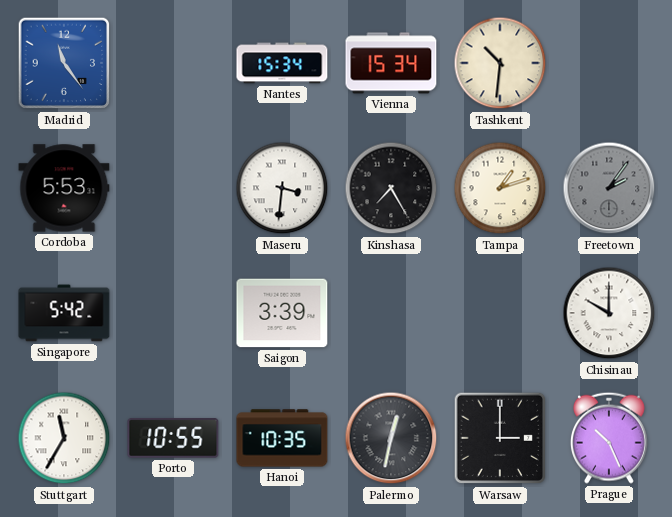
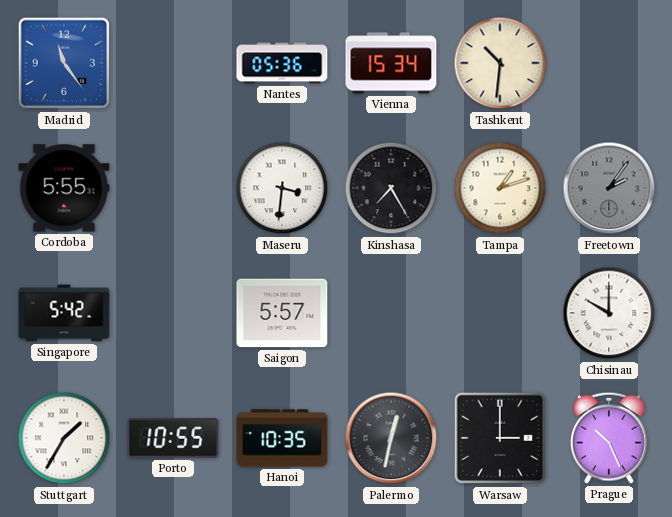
Nantes: 15:34 -> 05:36 (282, 63)
Cordoba: 5:53 -> 5:55 (64, 188)
Saigon: 3:39 -> 5:57 (282, 313)
Stuttgart: 11:35 -> 1:35 (64, 438)
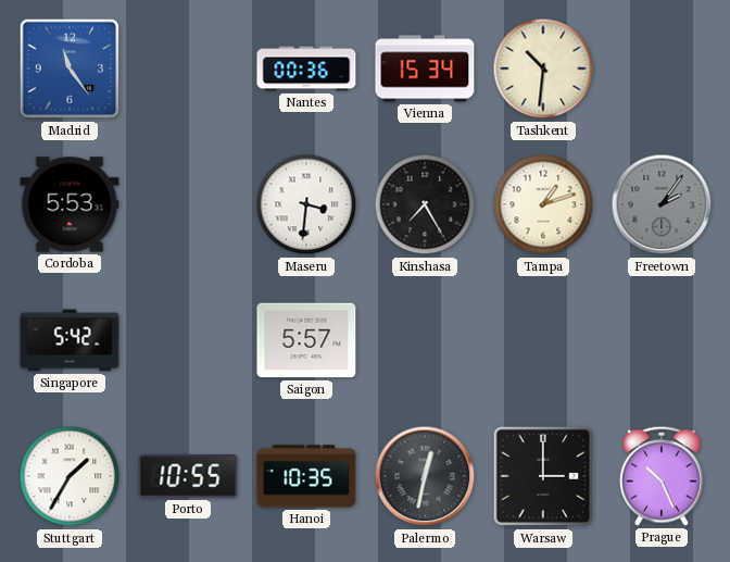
Nantes: 05:36 -> 00:36 (306, 68)
Cordoba: 5:55 -> 5:53 (70, 204)
Chisinau: 10:00 -> none (609, 313)
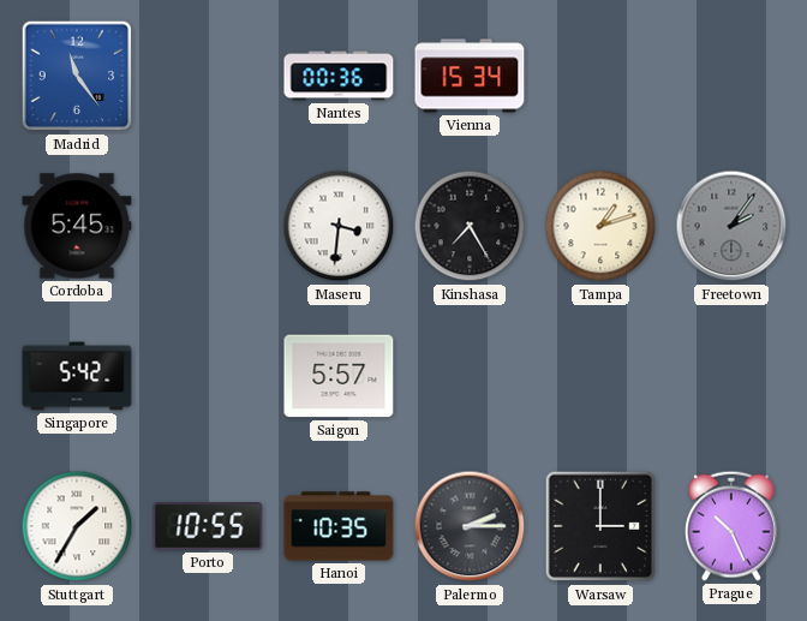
Tashkent: 10:31 -> none (543, 68)
Cordoba: 5:53 -> 5:45 (77, 226)
Palermo: 12:32 -> 2:15 (470, 526)
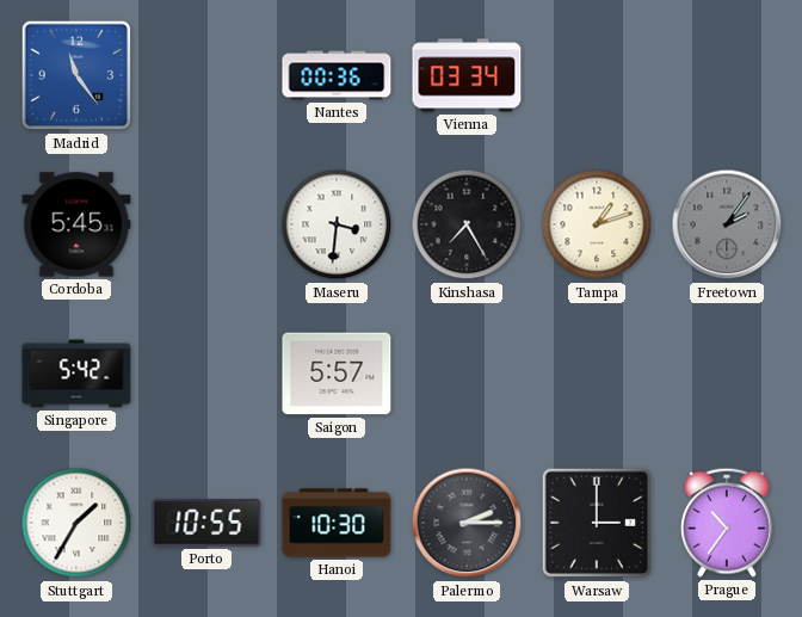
Vienna: 15:34 -> 03:34 (467, 75)
Hanoi: 10:35 -> 10:30 (337, 523)
Prague: 10:26 -> 10:36 (727, 523)
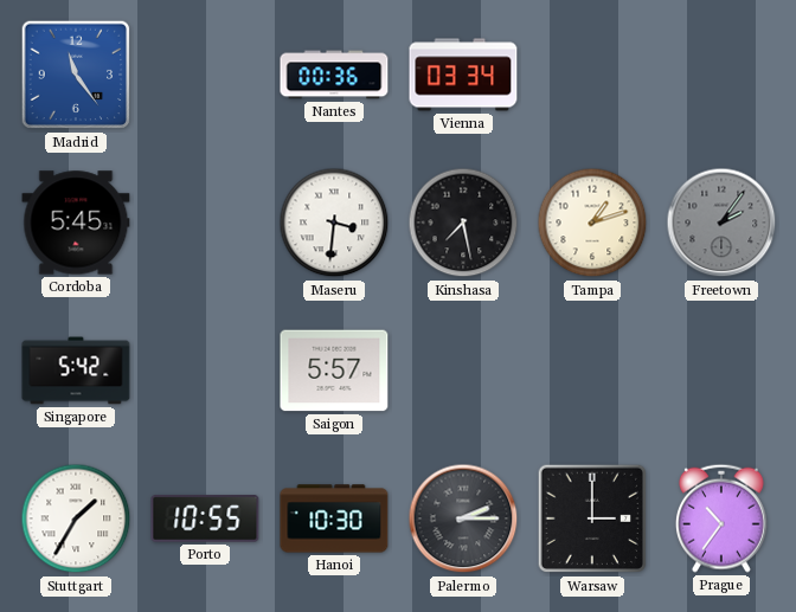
Kinshasa: 7:25 -> 7:28 (463, 223)
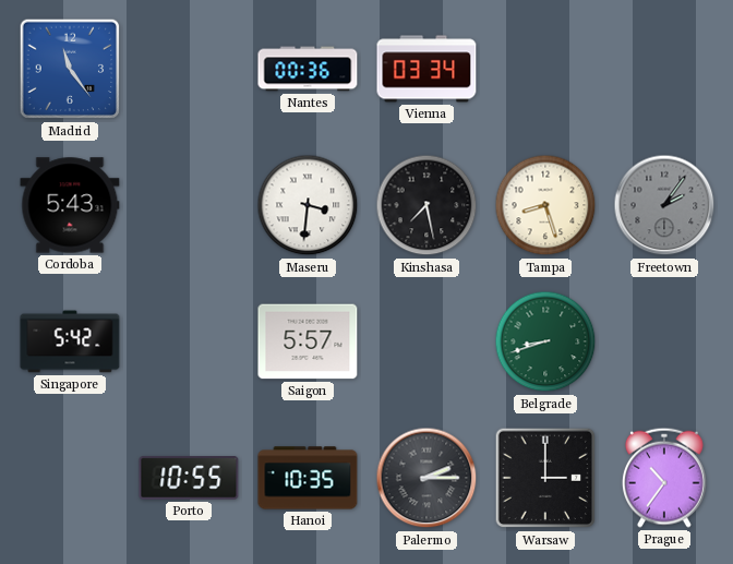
Cordoba: 5:45 -> 5:43 (70, 205)
Tampa: 1:12 -> 8:27 (545, 205)
Belgrade: none -> 8:42 (545, 341)
Stuttgart: 1:35 -> none (76, 518)
Hanoi: 10:30 -> 10:35 (308, 478)
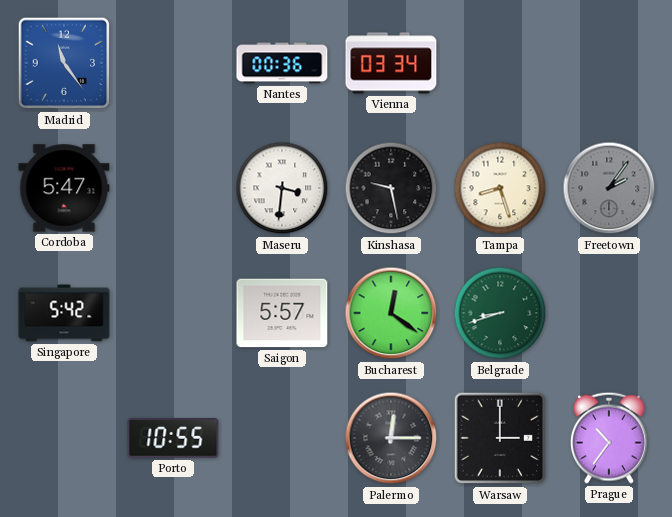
Cordoba: 5:43 -> 5:47 (64, 188)
Kinshasa: 7:28 -> 9:28 (391, 188)
Bucharest: none -> 12:21 (391, 313)
Hanoi: 10:35 -> none (308, 478)
Palermo: 2:15 -> 12:15 (391, 438)
